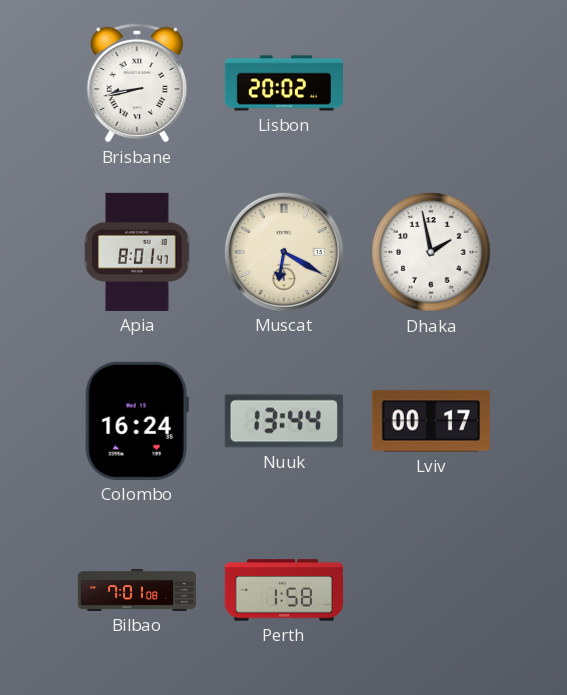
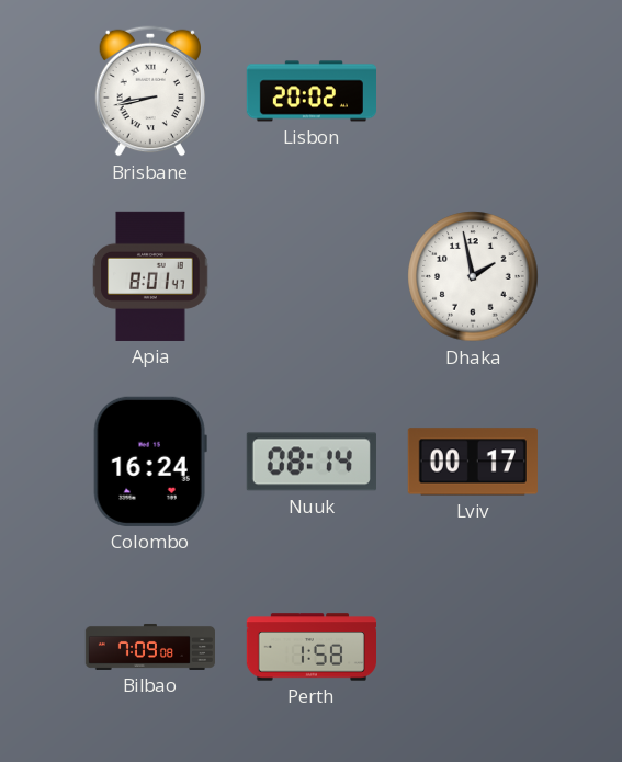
Muscat: 6:20 -> none (284, 252)
Nuuk: 13:44 -> 08:14 (312, 462)
Bilbao: 7:01 -> 7:09 (149, 647)
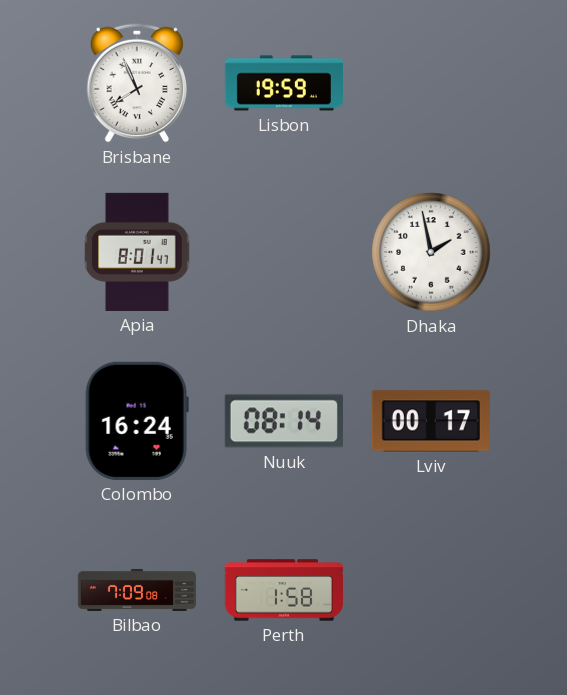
Brisbane: 8:43 -> 7:56 (137, 83)
Lisbon: 20:02 -> 19:59 (283, 83)
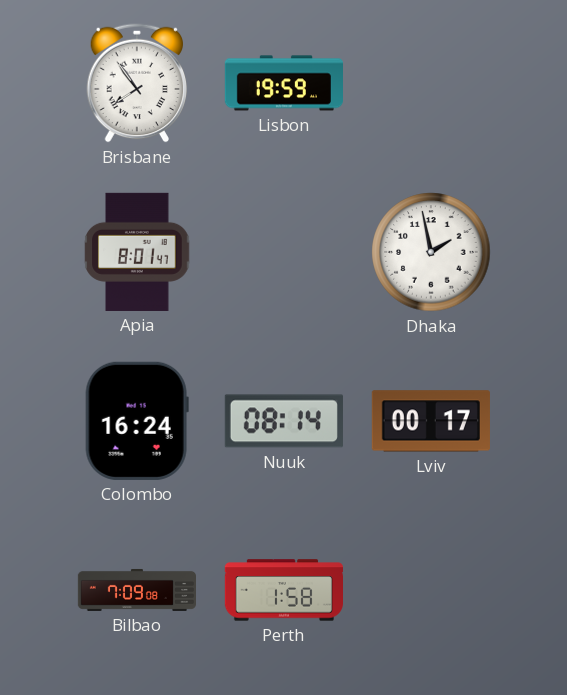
Brisbane: 7:56 -> 7:54 (137, 83)
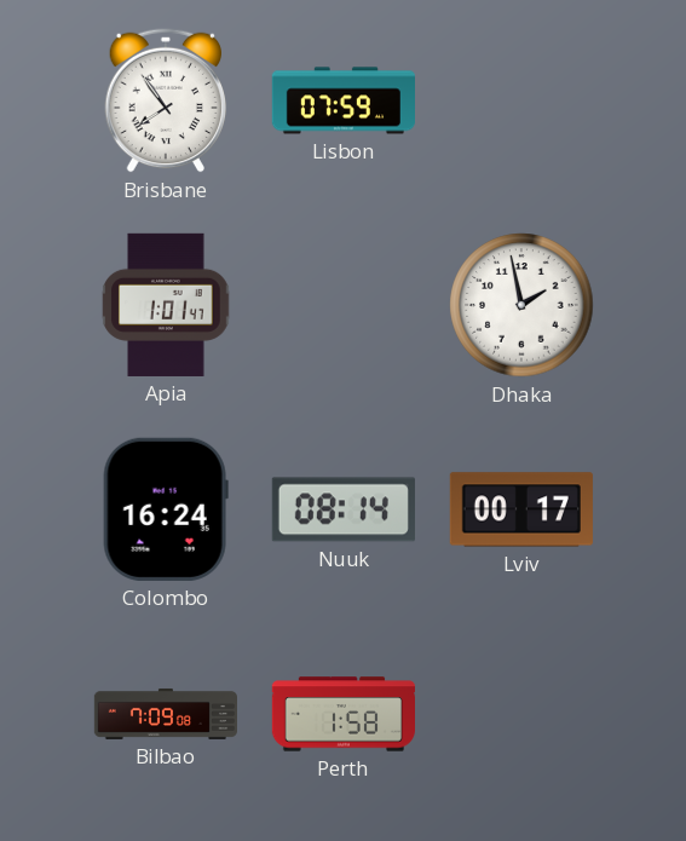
Lisbon: 19:59 -> 07:59 (342, 100)
Apia: 8:01 -> 1:01 (166, 305)
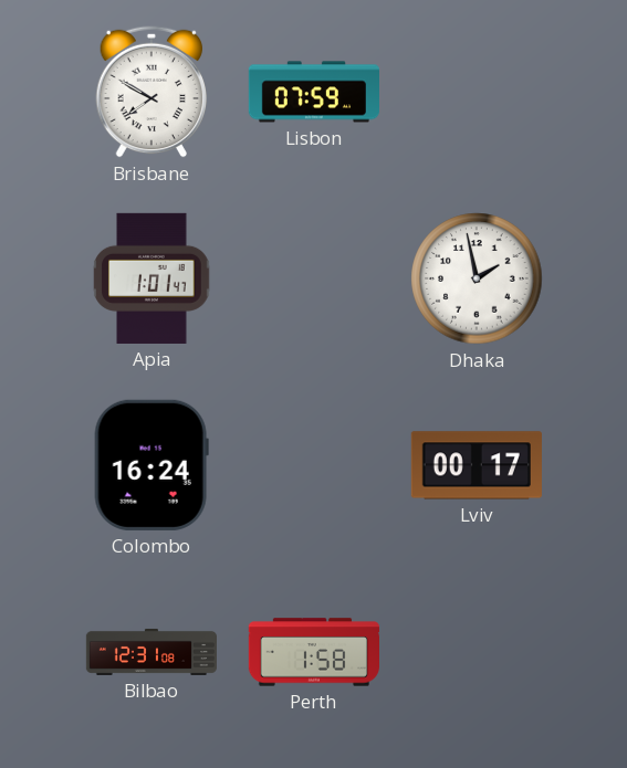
Brisbane: 7:54 -> 7:50 (151, 92)
Nuuk: 08:14 -> none (344, 509)
Bilbao: 7:09 -> 12:31 (150, 652)
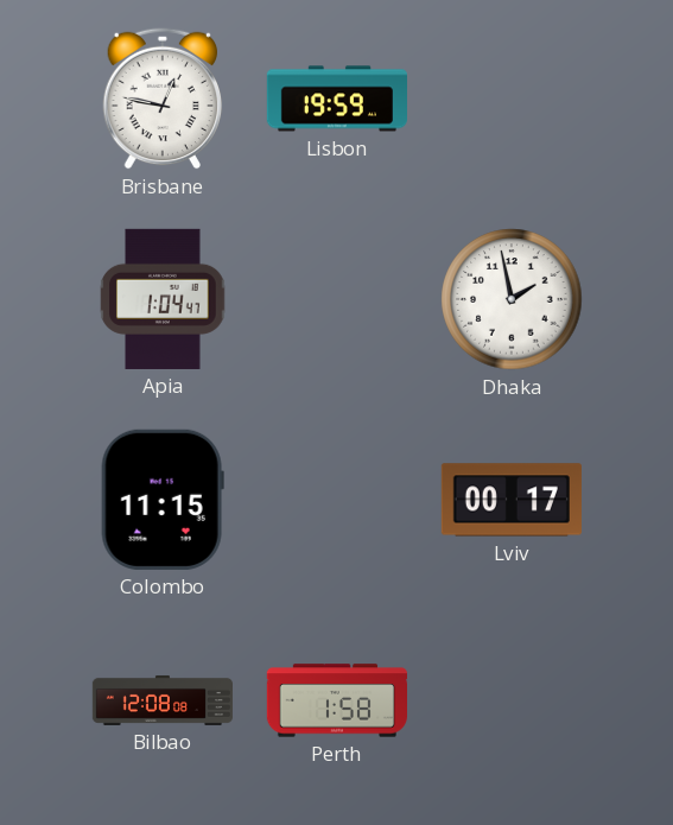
Brisbane: 7:50 -> 12:47 (163, 99)
Lisbon: 07:59 -> 19:59 (336, 99)
Apia: 1:01 -> 1:04 (163, 299)
Colombo: 16:24 -> 11:15 (163, 500)
Bilbao: 12:31 -> 12:08 (161, 700)
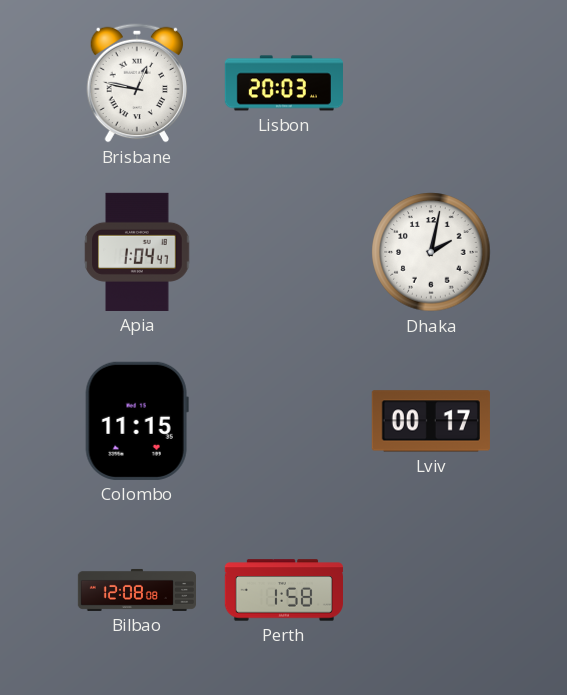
Lisbon: 19:59 -> 20:03 (283, 83)
Dhaka: 1:58 -> 2:02 (431, 252)
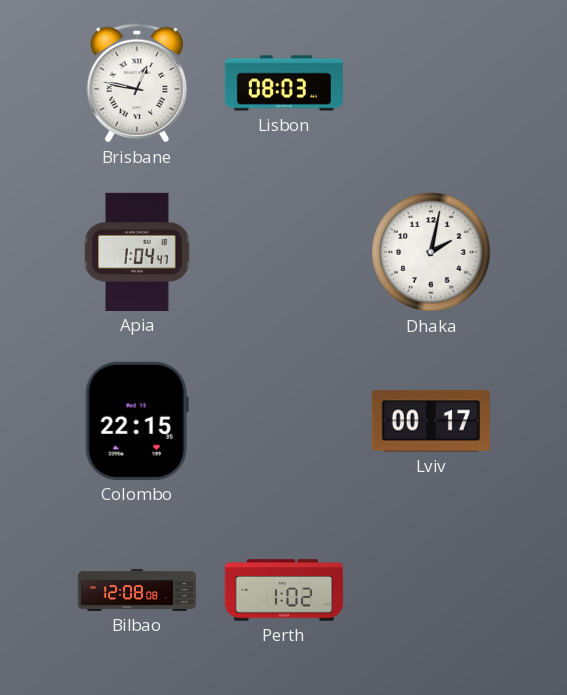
Lisbon: 20:03 -> 08:03 (283, 83)
Colombo: 11:15 -> 22:15 (137, 421)
Perth: 1:58 -> 1:02 (283, 590)
